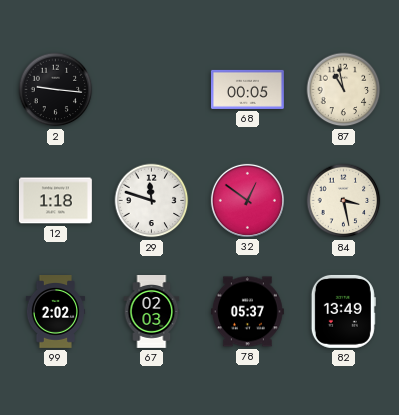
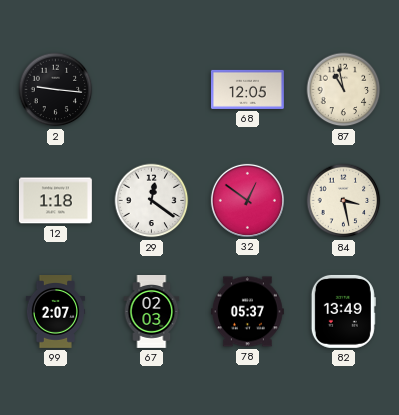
68: 00:05 -> 12:05 (247, 89)
29: 11:48 -> 12:21 (152, 201)
99: 2:02 -> 2:07 (56, 312)
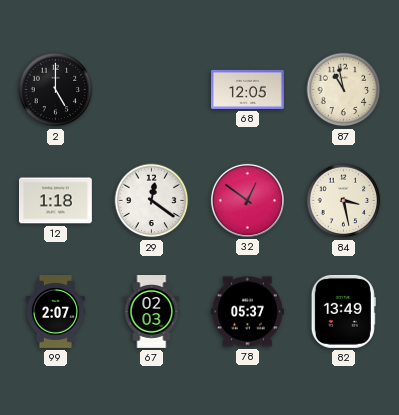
2: 9:16 -> 5:00 (56, 90)
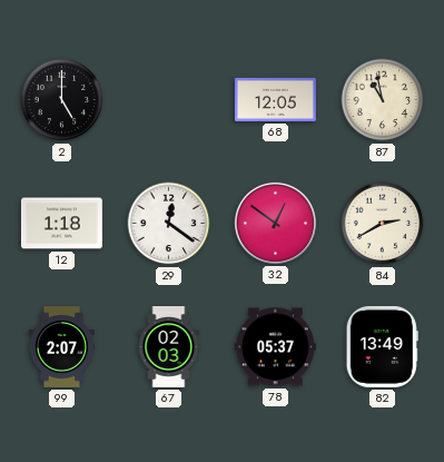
84: 3:28 -> 2:40 (383, 224)
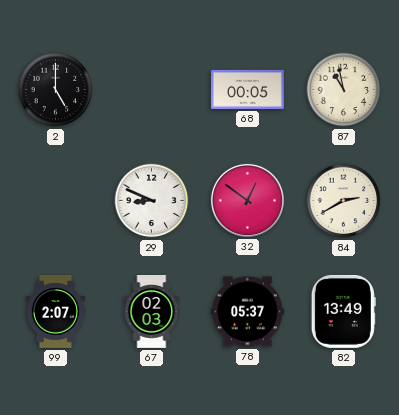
68: 12:05 -> 00:05 (247, 89)
12: 1:18 -> none (61, 224)
29: 12:21 -> 8:49 (152, 201)
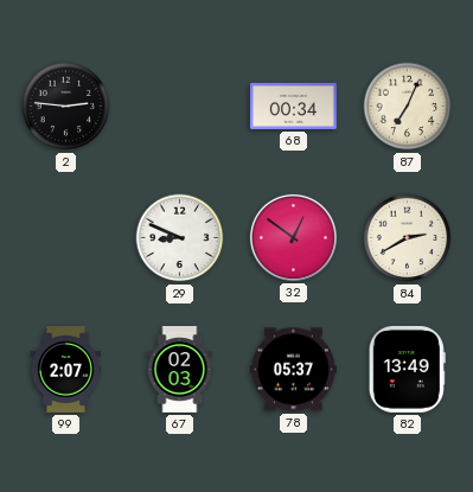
2: 5:00 -> 2:46 (66, 107)
68: 00:05 -> 00:34 (293, 106)
87: 10:58 -> 7:04 (408, 107)
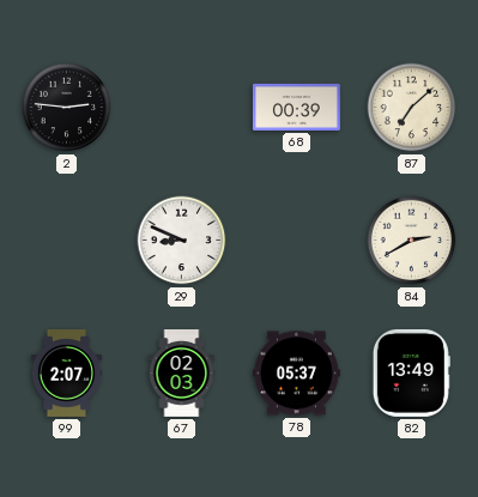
68: 00:34 -> 00:39 (296, 107)
87: 7:04 -> 7:08 (412, 108)
32: 12:51 -> none (293, 237)
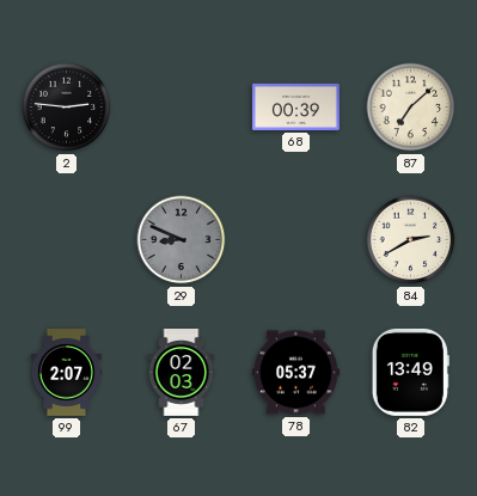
29 dial: white -> grey (182, 240)
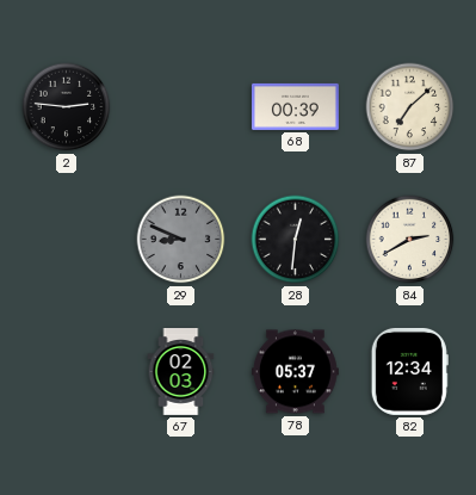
28: none -> 12:31 (296, 240)
99: 2:07 -> none (67, 373)
82: 13:49 -> 12:34 (409, 371)
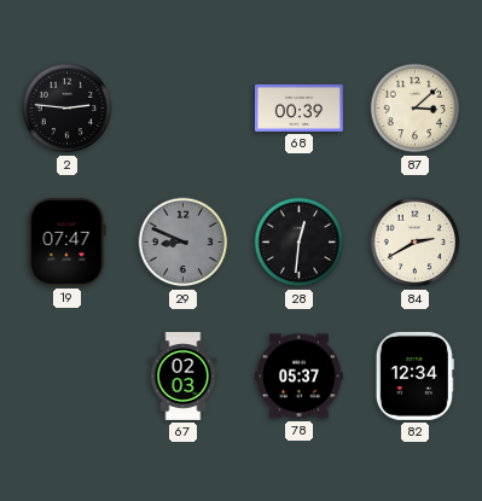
87: 7:08 -> 3:08 (416, 109)
19: none -> 07:47 (68, 241)
